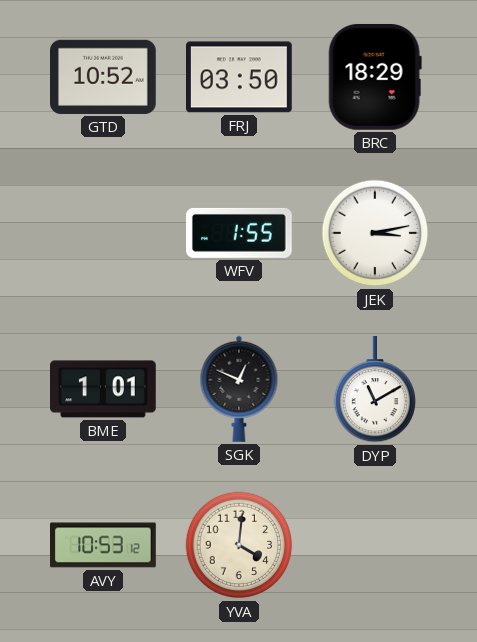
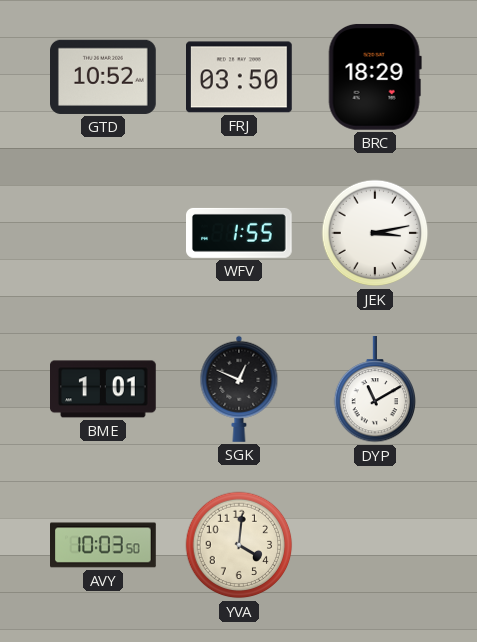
AVY: 10:53 -> 10:03 (103, 545)
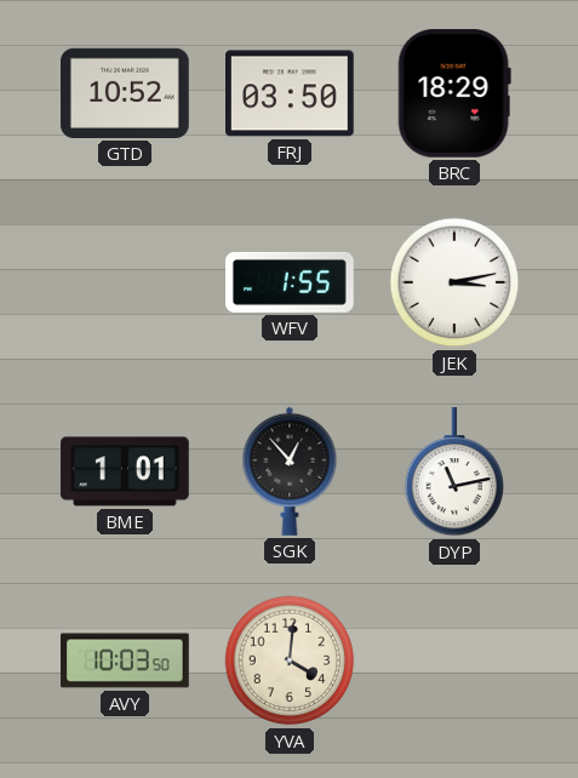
SGK: 12:49 -> 12:53 (290, 471)
DYP: 11:10 -> 11:13 (454, 473)
